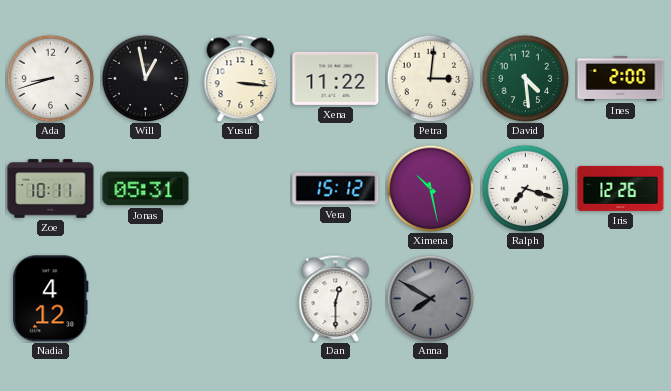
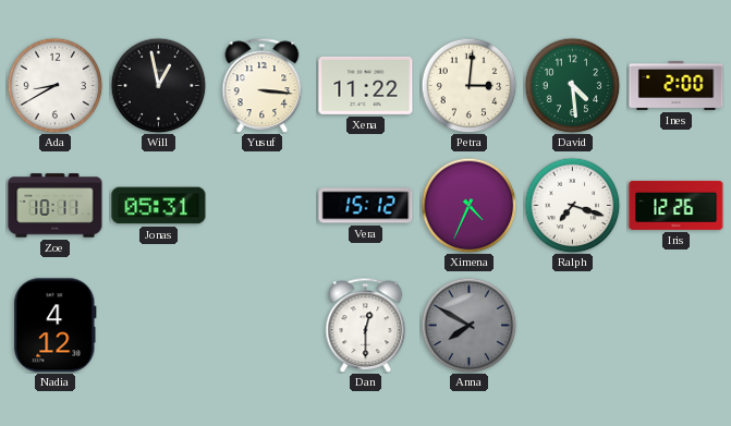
Ada: 8:42 -> 8:40 (54, 85)
Ximena: 10:28 -> 4:34 (468, 205)
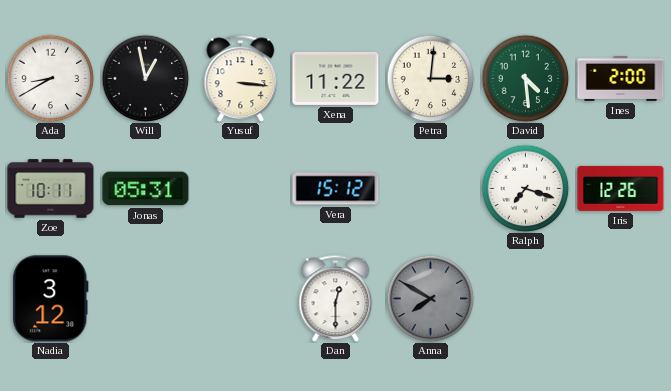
Ximena: 4:34 -> none (468, 205)
Nadia: 4:12 -> 3:12 (51, 299)
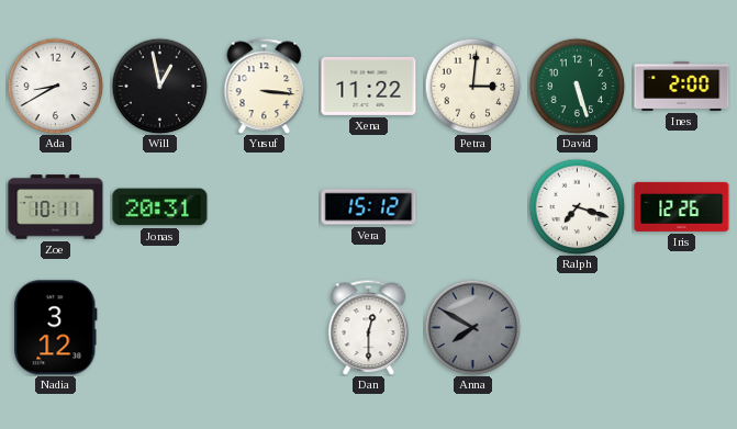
David: 4:29 -> 5:27 (577, 86)
Jonas: 05:31 -> 20:31 (160, 207)
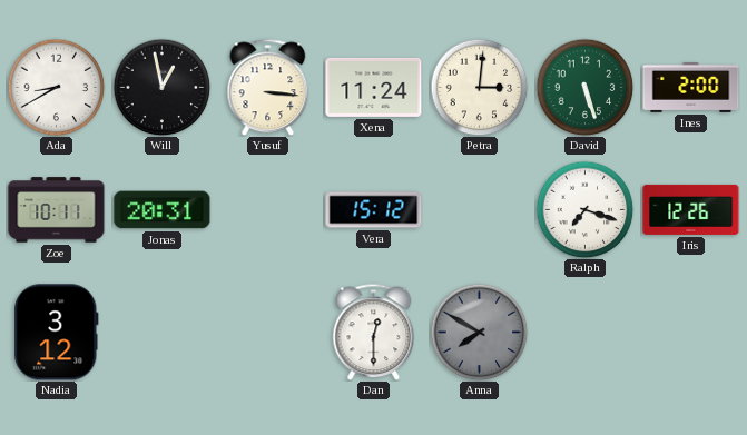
Xena: 11:22 -> 11:24 (374, 87)
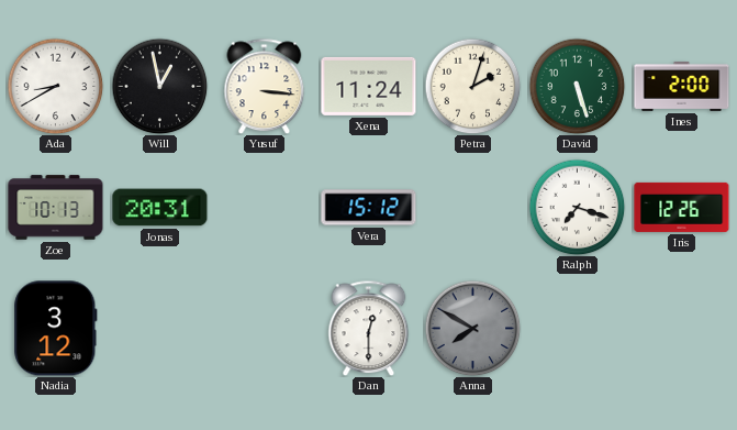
Petra: 3:01 -> 2:03 (472, 86)
Zoe: 10:11 -> 10:13 (56, 208)
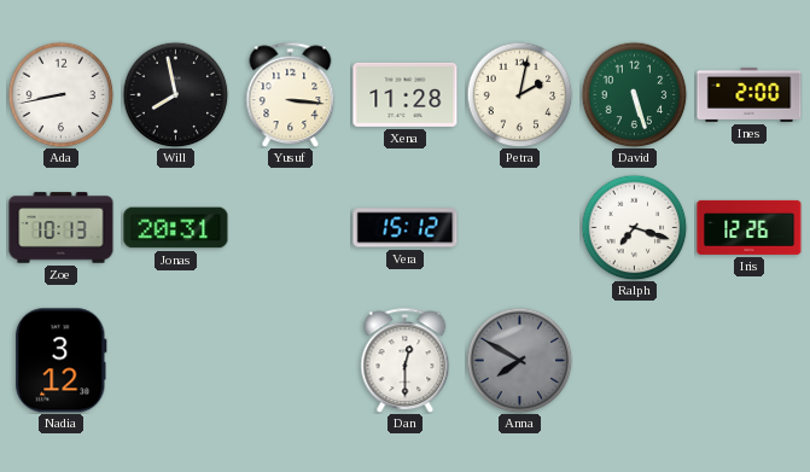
Ada: 8:40 -> 8:43 (60, 94)
Will: 12:58 -> 7:58 (175, 94)
Xena: 11:24 -> 11:28 (406, 94)
Petra: 2:03 -> 2:02 (519, 94)
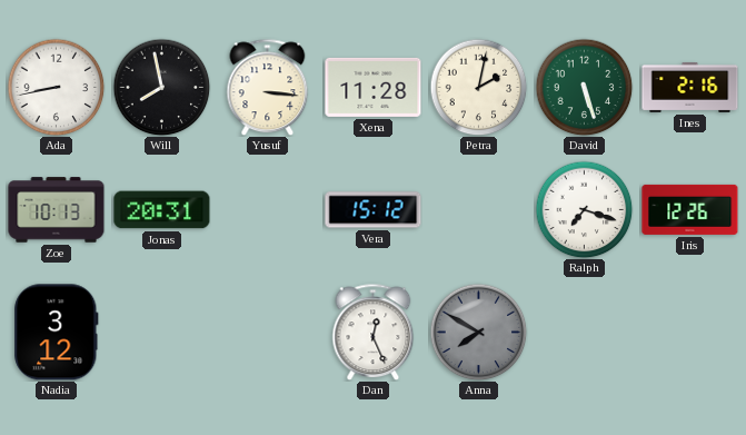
Ines: 2:00 -> 2:16 (690, 87)
Dan: 12:30 -> 12:26 (374, 332)
